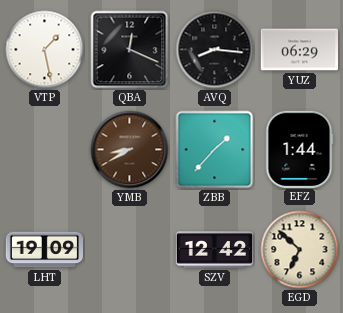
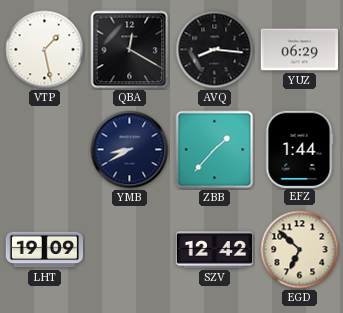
QBA: 12:19 -> 12:20 (130, 50)
YMB dial: brown -> navy (130, 150)
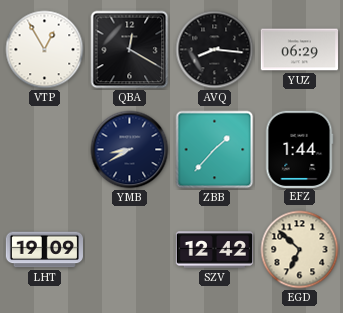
VTP: 1:28 -> 12:55 (45, 50)
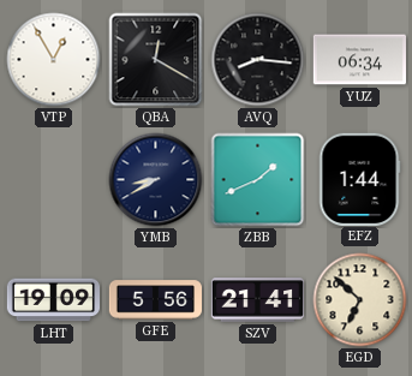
YUZ: 06:29 -> 06:34 (359, 60)
ZBB: 1:37 -> 1:41 (258, 180)
GFE: none -> 5:56 (155, 300)
SZV: 12:42 -> 21:41 (257, 300)
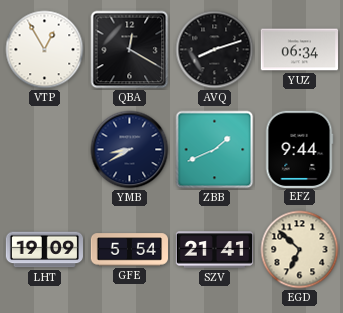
AVQ: 8:16 -> 8:12 (215, 50)
EFZ: 1:44 -> 9:44 (299, 149)
GFE: 5:56 -> 5:54 (129, 250)
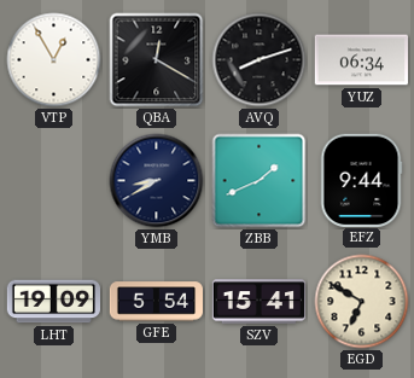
SZV: 21:41 -> 15:41 (258, 302)
EGD: 6:52 -> 6:50 (362, 302)
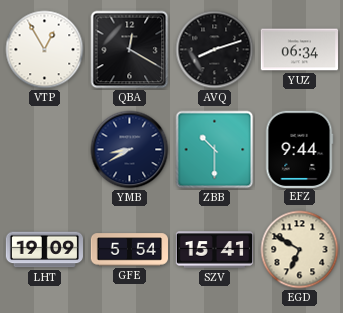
ZBB: 1:41 -> 10:30 (215, 150)
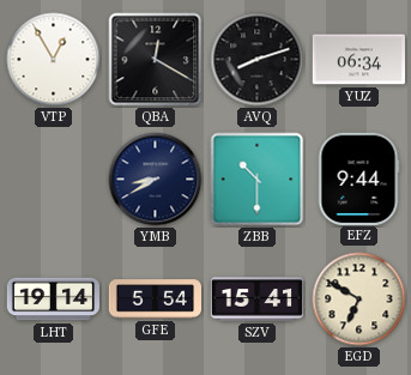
LHT: 19:09 -> 19:14 (53, 300)
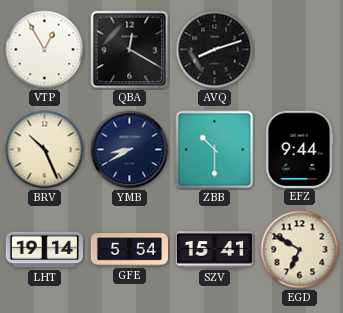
YUZ: 06:34 -> none (358, 60)
BRV: none -> 10:26 (45, 150)
